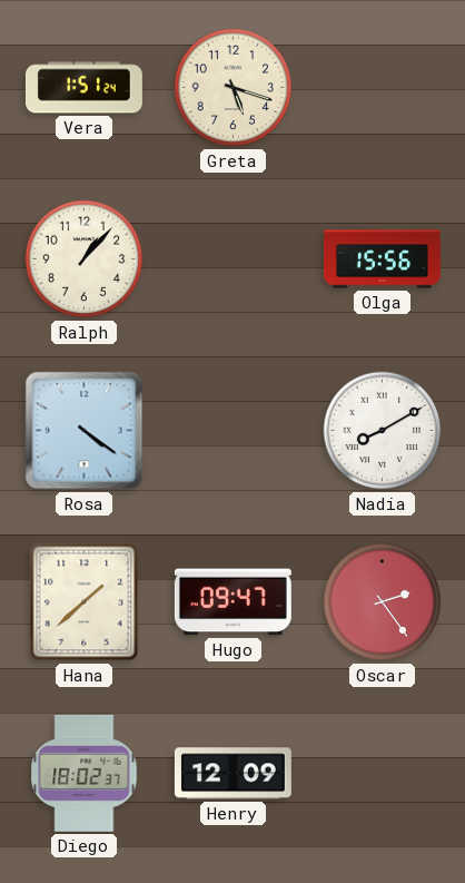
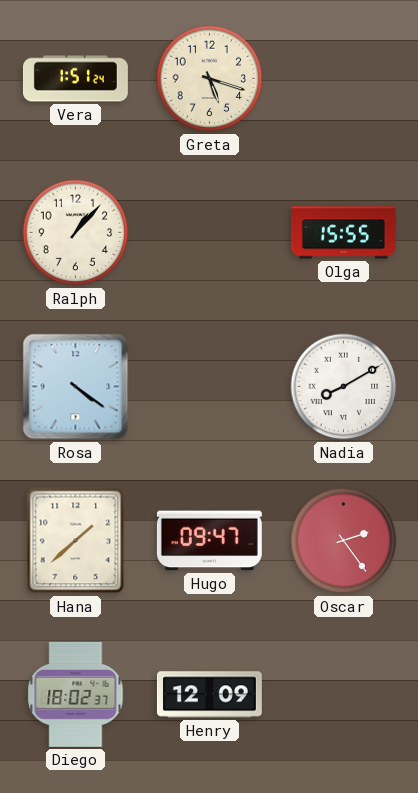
Olga: 15:56 -> 15:55 (343, 233)
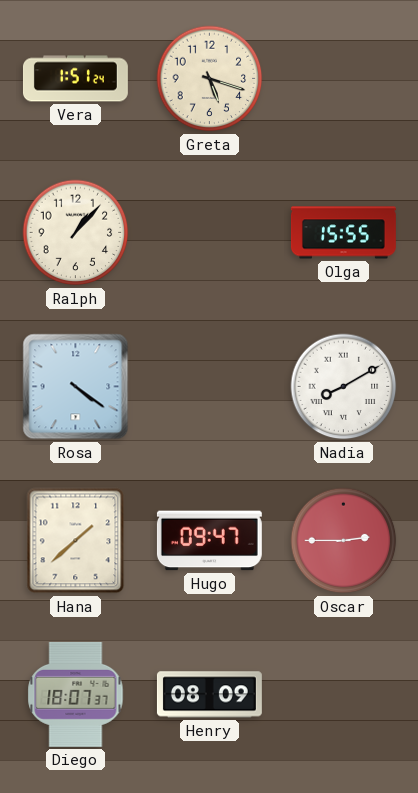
Oscar: 2:24 -> 2:45 (344, 541)
Diego: 18:02 -> 18:07 (76, 694)
Henry: 12:09 -> 08:09 (209, 695)
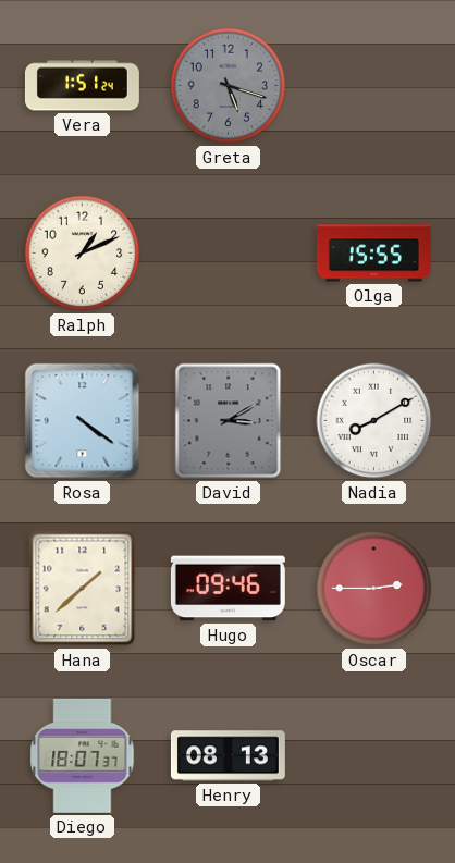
Greta dial: cream -> grey (229, 86)
Ralph: 1:07 -> 1:11 (83, 254)
David: none -> 3:10 (229, 421)
Hugo: 09:47 -> 09:46 (228, 589)
Henry: 08:09 -> 08:13 (228, 756)
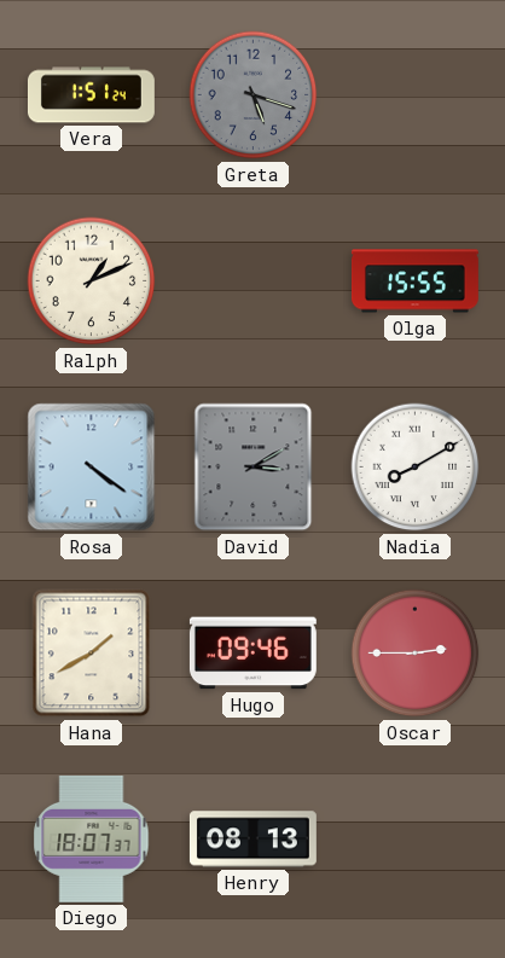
Hana: 1:38 -> 1:40 (92, 654)
